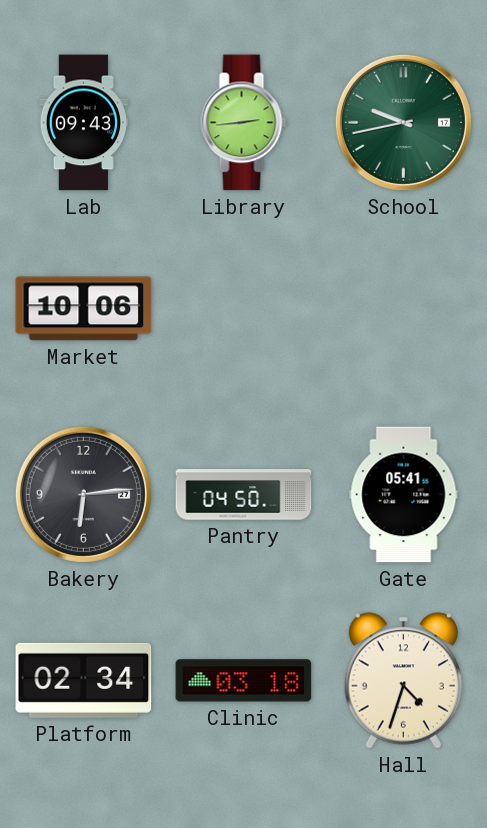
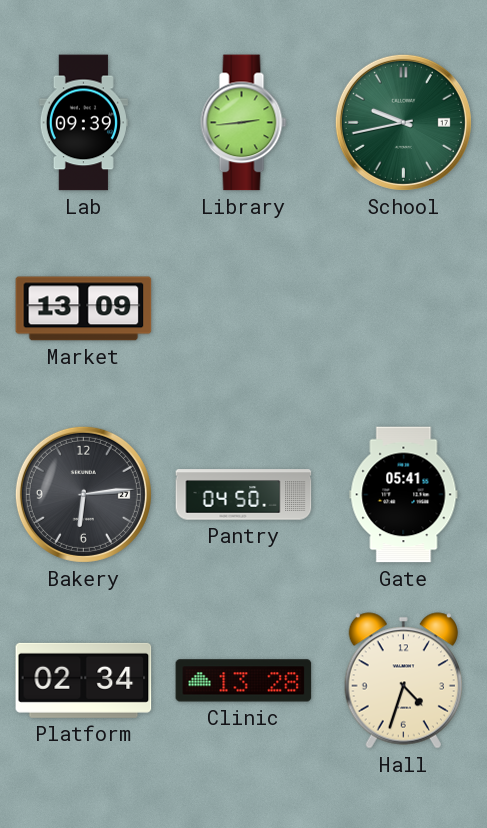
Lab: 09:43 -> 09:39 (83, 123)
Market: 10:06 -> 13:09 (84, 309)
Clinic: 03:18 -> 13:28 (244, 681)
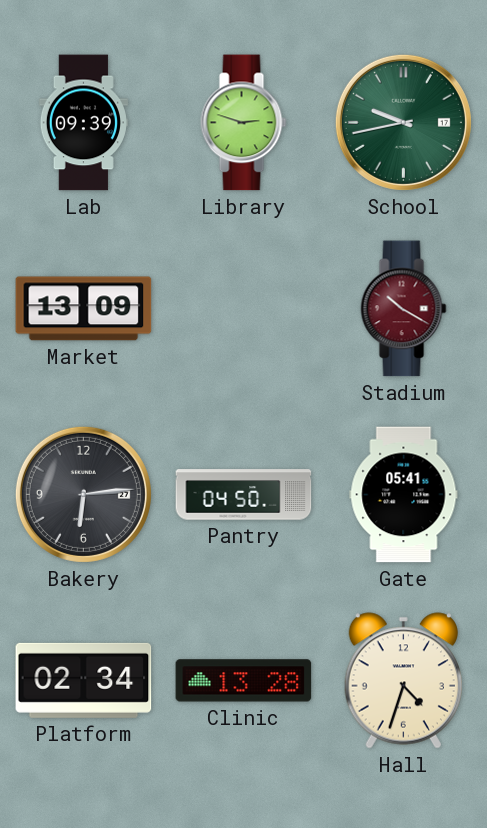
Library: 2:44 -> 2:48 (244, 123)
Stadium: none -> 10:20 (404, 309)
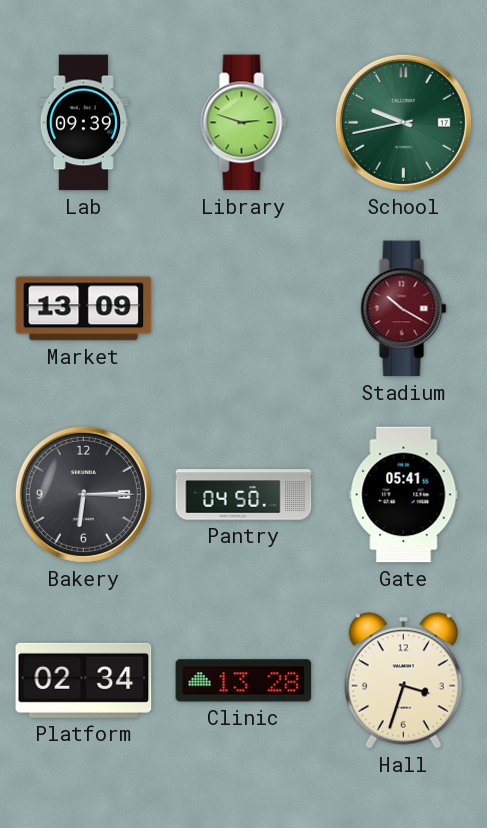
Bakery: 6:14 -> 6:15 (83, 494)
Hall: 4:33 -> 3:33 (403, 681)
